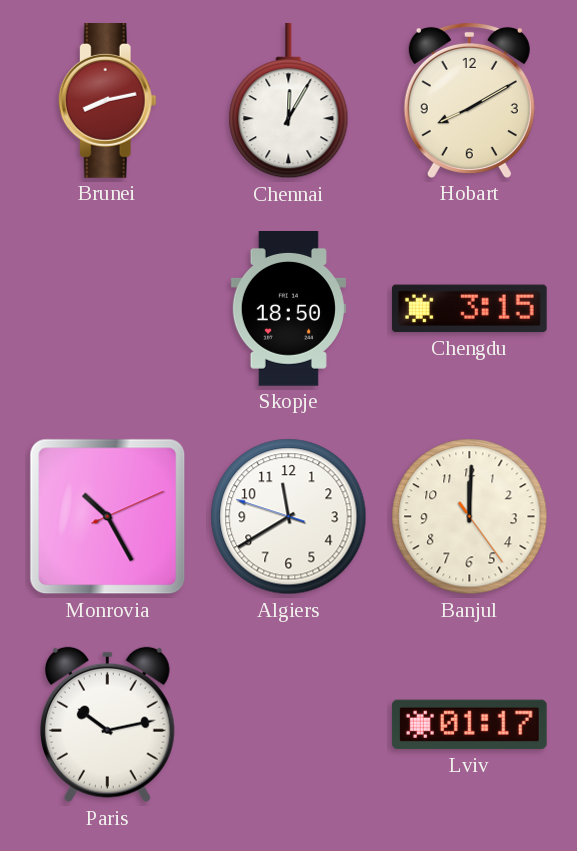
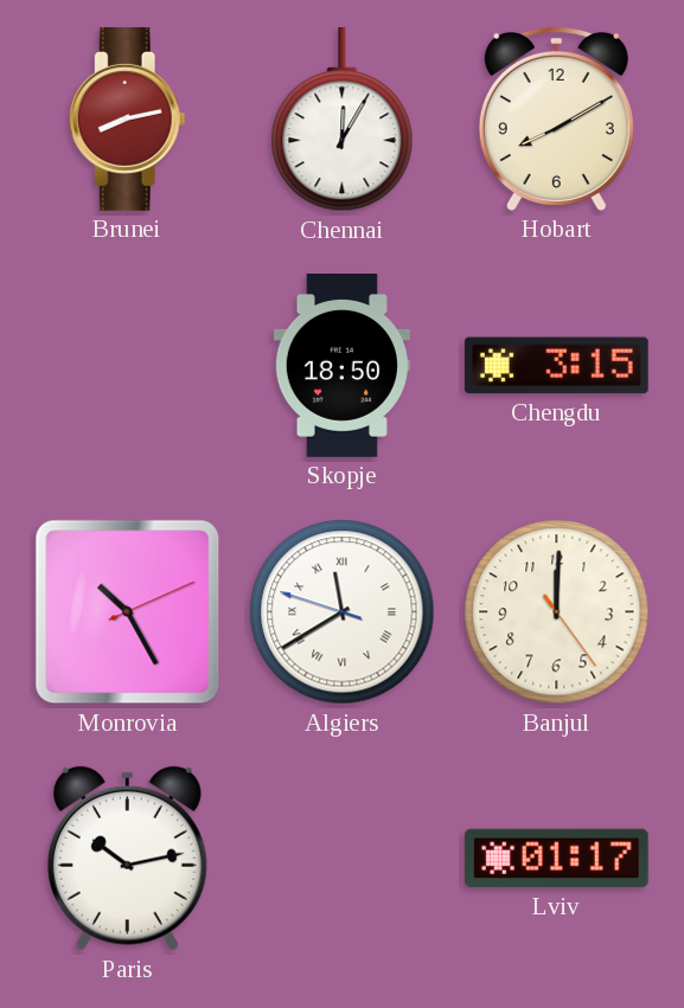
Algiers numerals: Arabic -> Roman (343, 612)
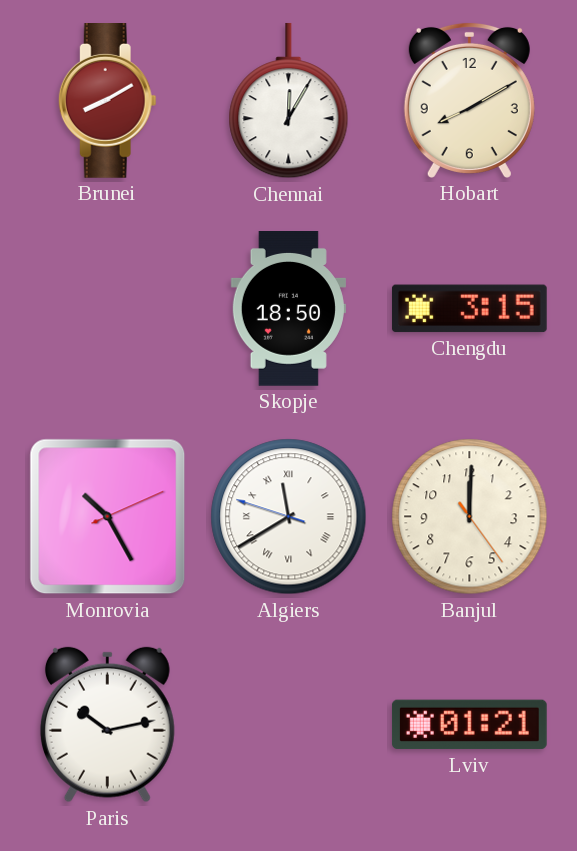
Brunei: 8:13 -> 8:10 (107, 101)
Lviv: 01:17 -> 01:21 (469, 725)
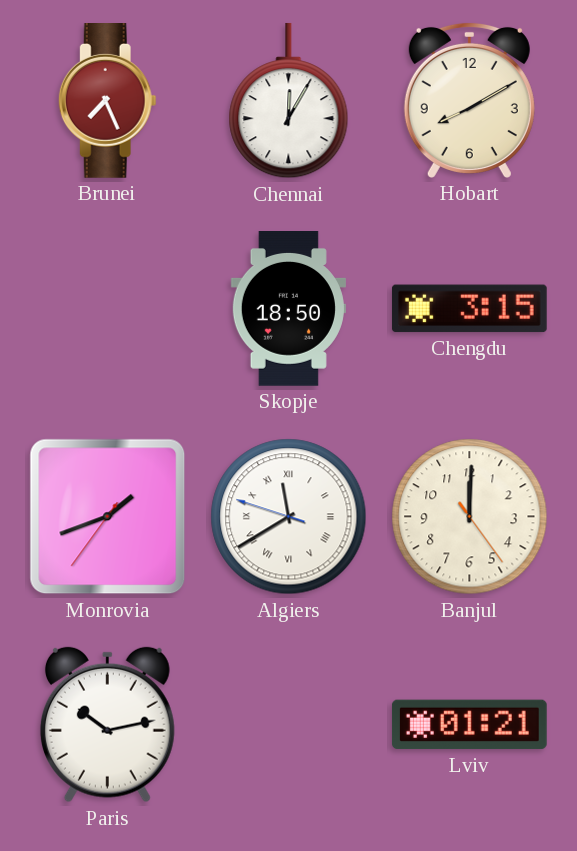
Brunei: 8:10 -> 7:26 (107, 101)
Monrovia: 10:25 -> 1:41 (108, 517)
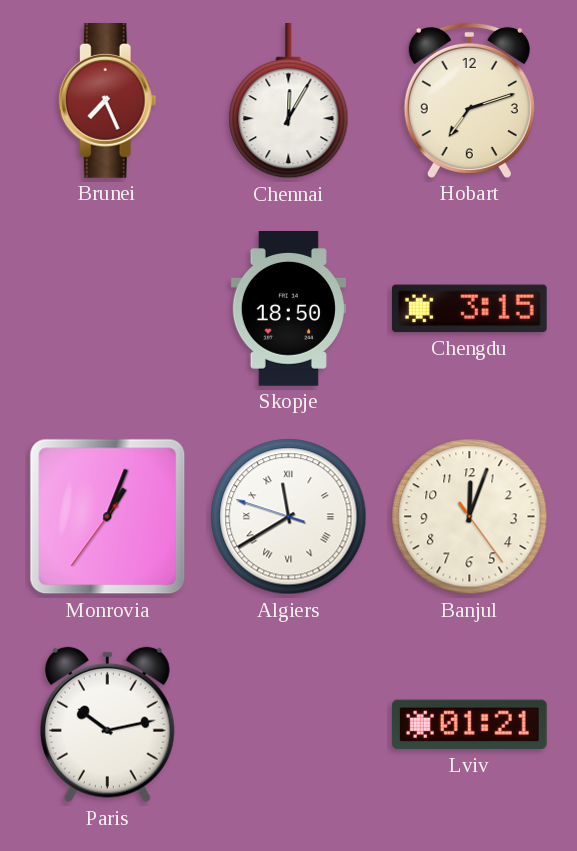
Hobart: 8:10 -> 7:12 (469, 100)
Monrovia: 1:41 -> 1:03 (108, 517)
Banjul: 12:00 -> 12:03 (470, 517)
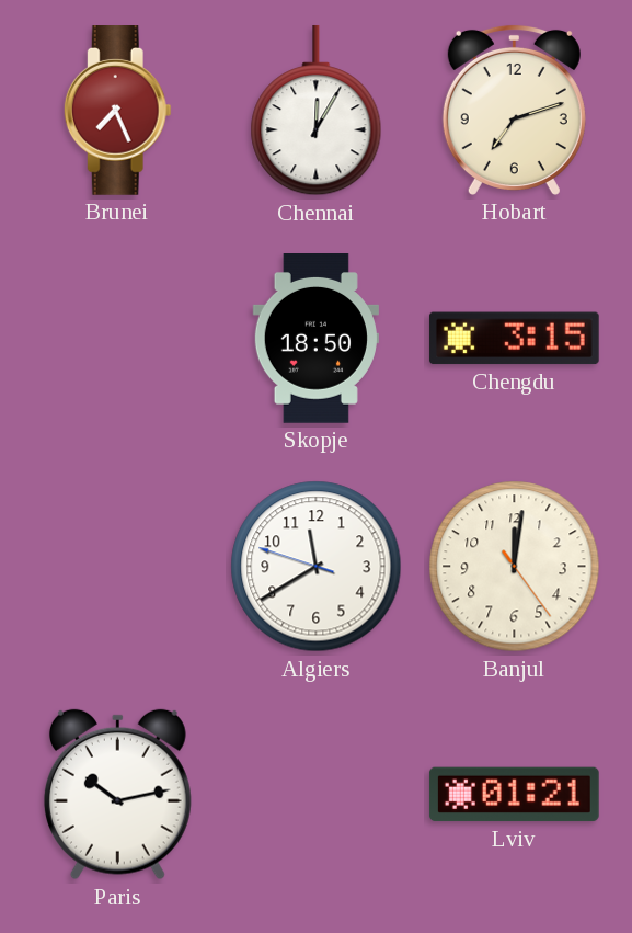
Monrovia: 1:03 -> none (108, 517)
Algiers numerals: Roman -> Arabic (317, 567)
Banjul: 12:03 -> 12:01 (515, 567)
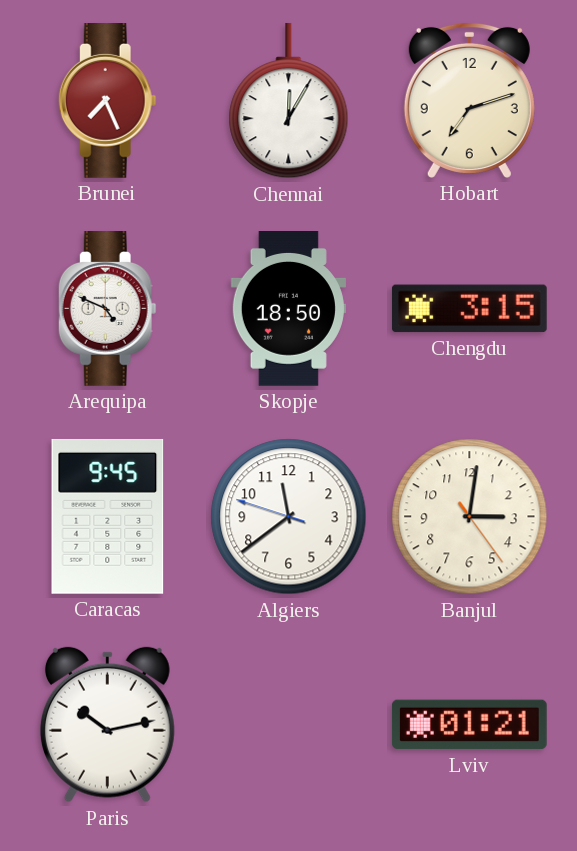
Arequipa: none -> 4:49 (107, 309)
Caracas: none -> 9:45 (108, 516)
Algiers: 11:39 -> 11:38 (289, 517)
Banjul: 12:01 -> 3:01 (470, 517)
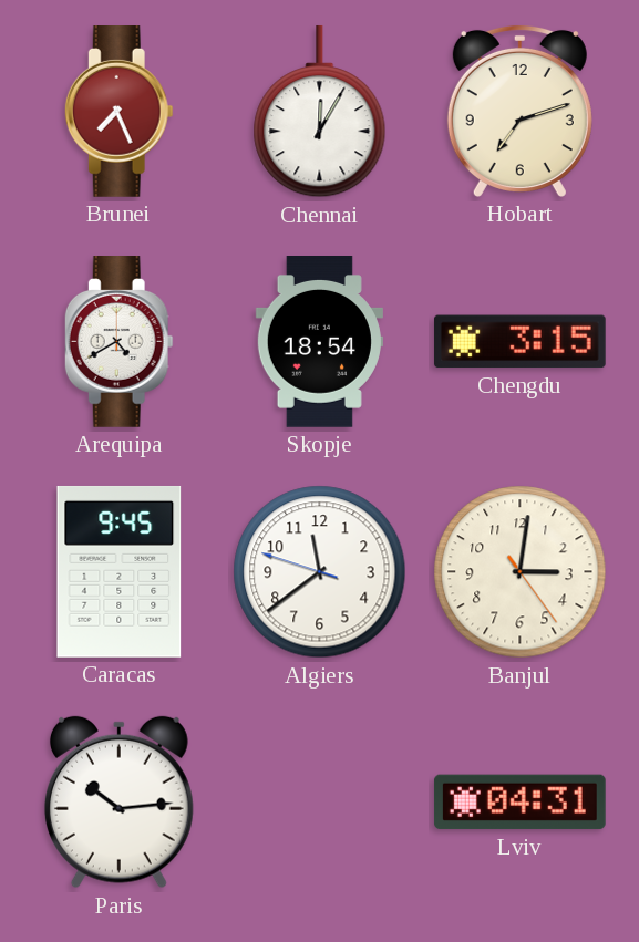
Arequipa: 4:49 -> 4:40 (118, 342)
Skopje: 18:50 -> 18:54 (319, 342)
Paris: 10:13 -> 10:14 (118, 803)
Lviv: 01:21 -> 04:31 (519, 803)
